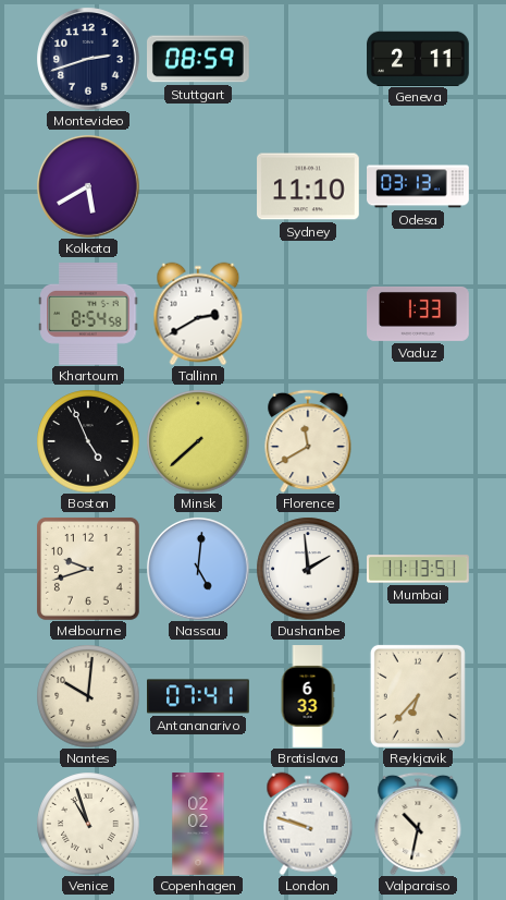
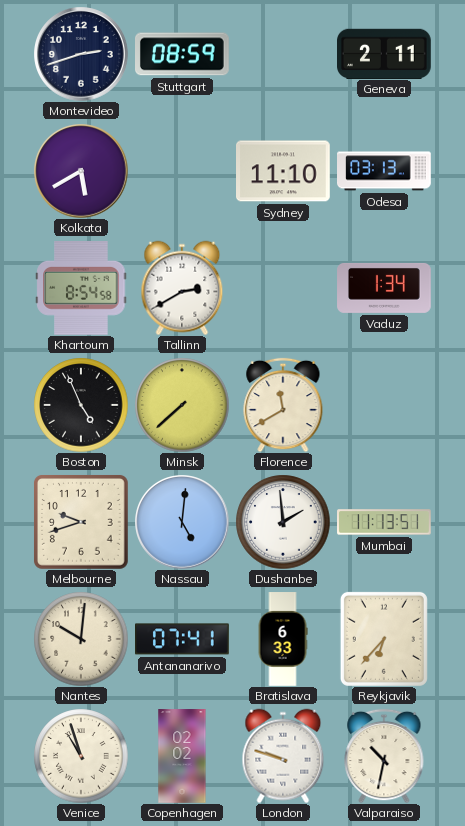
Vaduz: 1:33 -> 1:34 (384, 288)
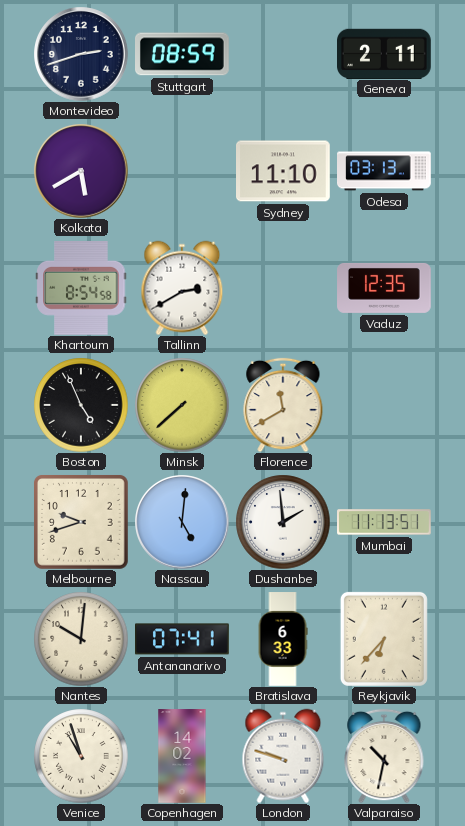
Vaduz: 1:34 -> 12:35 (384, 288)
Copenhagen: 02:02 -> 14:02 (182, 756)
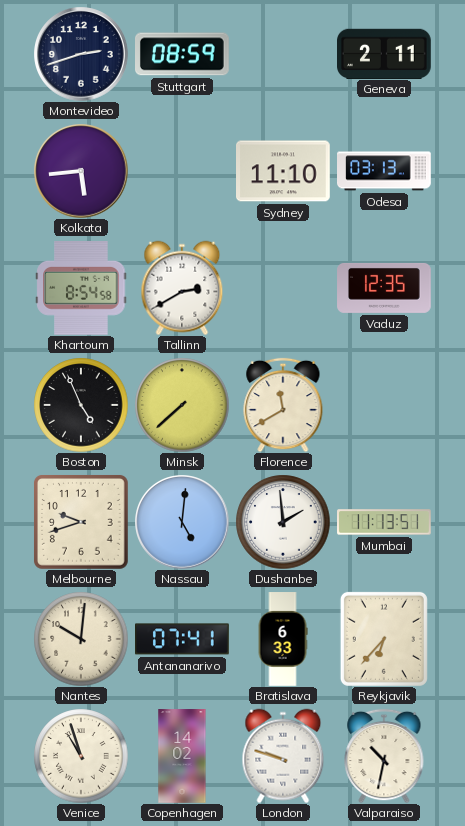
Kolkata: 5:40 -> 5:44 (81, 171)
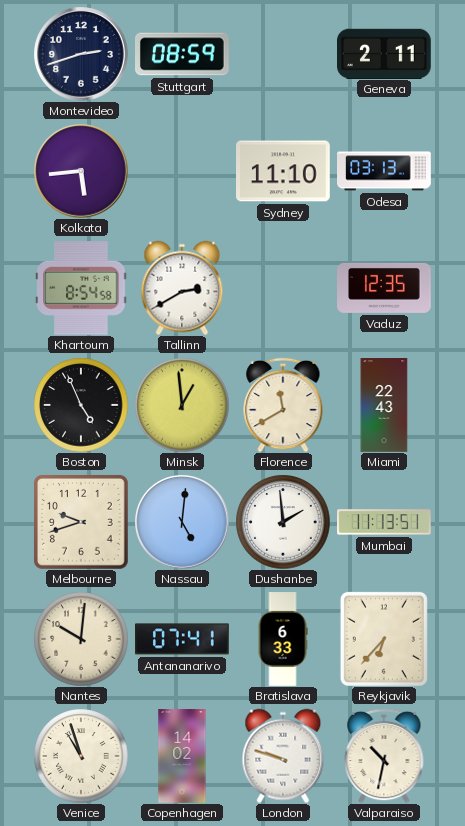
Minsk: 7:38 -> 12:59 (182, 405)
Miami: none -> 22:43 (384, 405)
